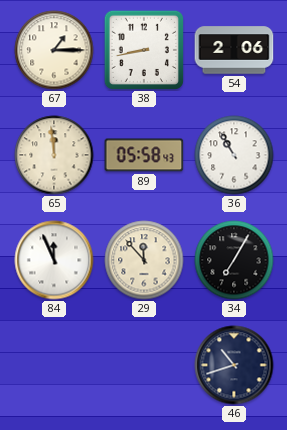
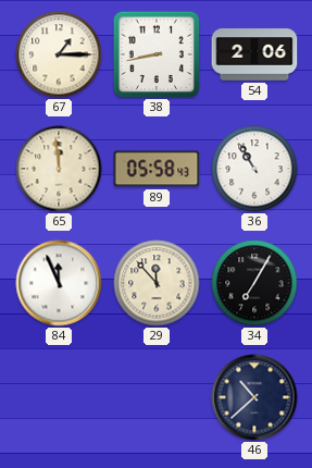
46: 10:42 -> 10:38 (254, 397)
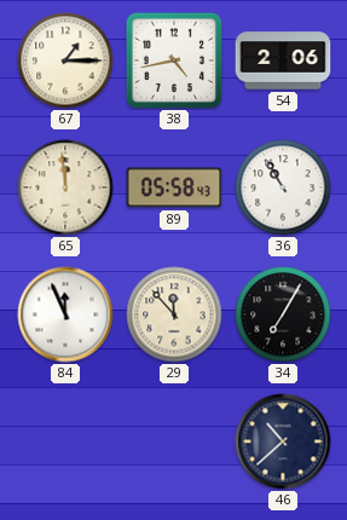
38: 8:43 -> 4:43 (174, 60)
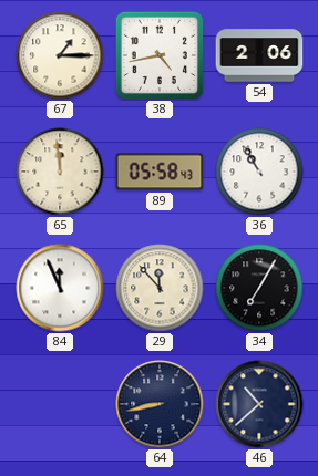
64: none -> 8:43 (160, 404)
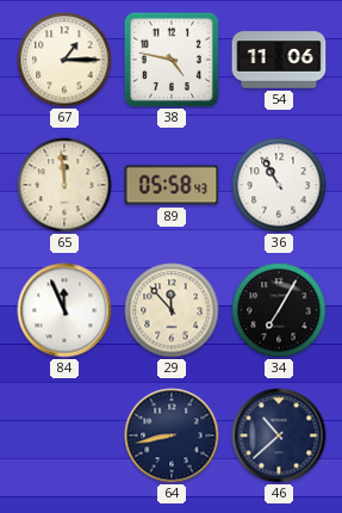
38: 4:43 -> 4:47 (172, 60)
54: 2:06 -> 11:06 (279, 60)
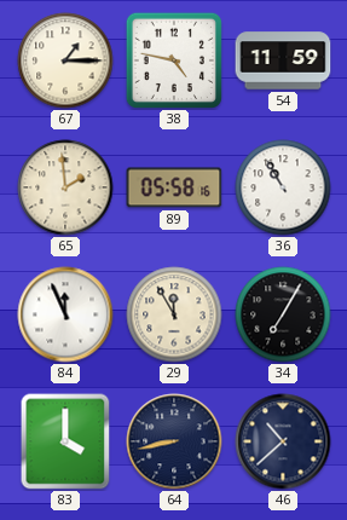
54: 11:06 -> 11:59 (283, 60)
65: 11:59 -> 1:59 (65, 187)
89: 05:58:43 -> 05:58:16 (174, 187)
29: 11:53 -> 11:55 (174, 314)
83: none -> 4:00 (65, 441)
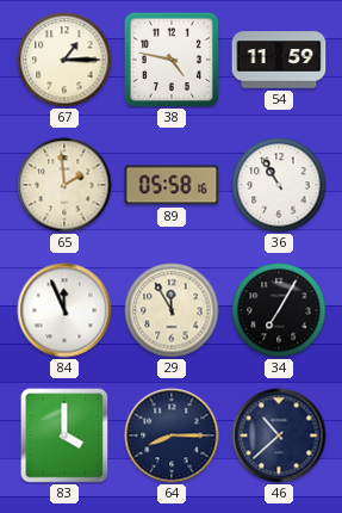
64: 8:43 -> 8:15 (172, 435)
